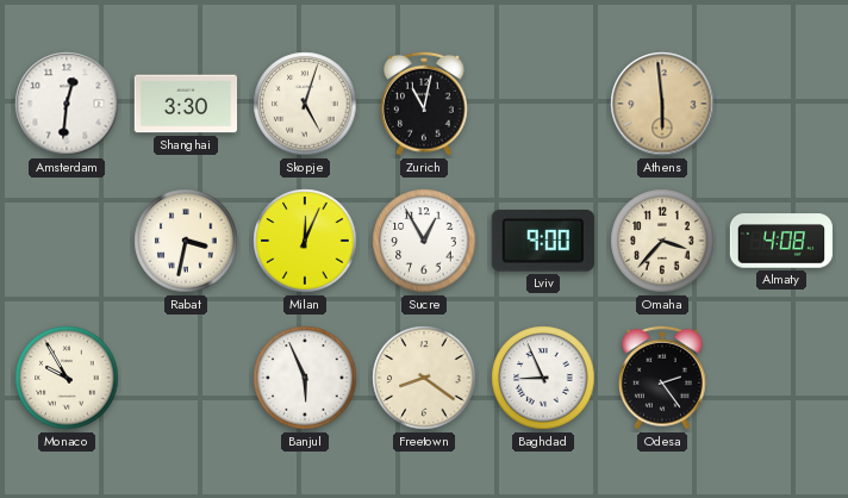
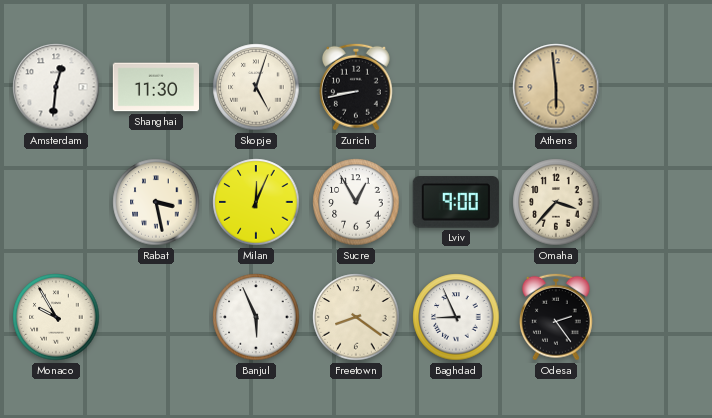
Shanghai: 3:30 -> 11:30 (155, 87)
Zurich: 11:02 -> 8:43 (356, 87)
Rabat: 3:32 -> 3:28 (156, 202)
Almaty: 4:08 -> none (780, 241)
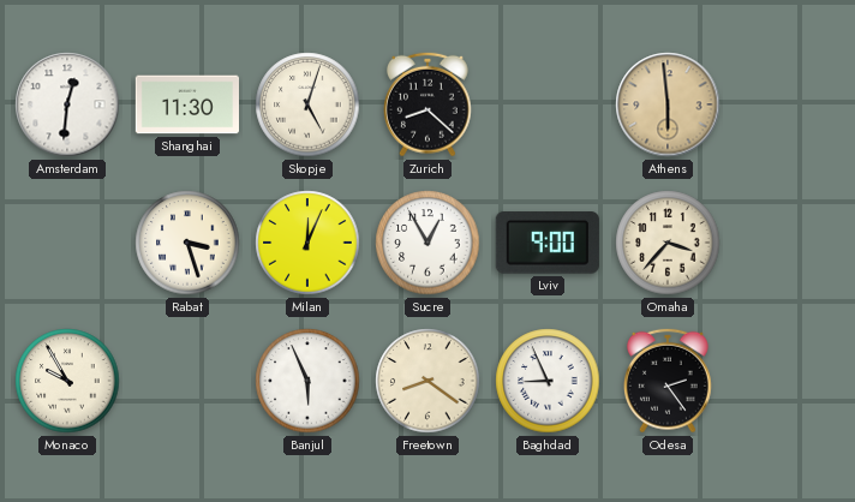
Zurich: 8:43 -> 8:22 (427, 104)
Rabat: 3:28 -> 3:27 (187, 243)
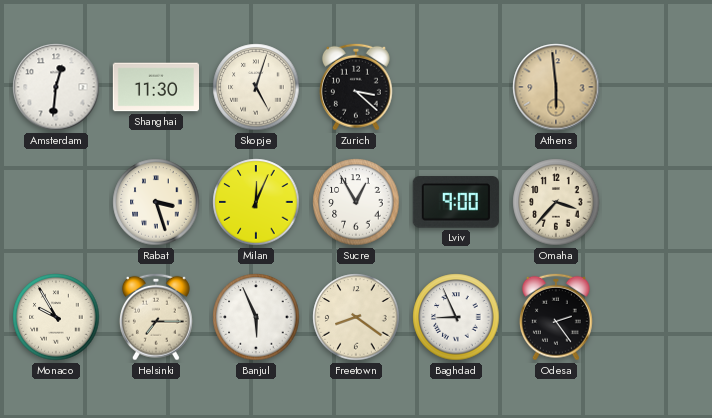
Zurich: 8:22 -> 3:22 (356, 87)
Helsinki: none -> 7:15 (156, 317)
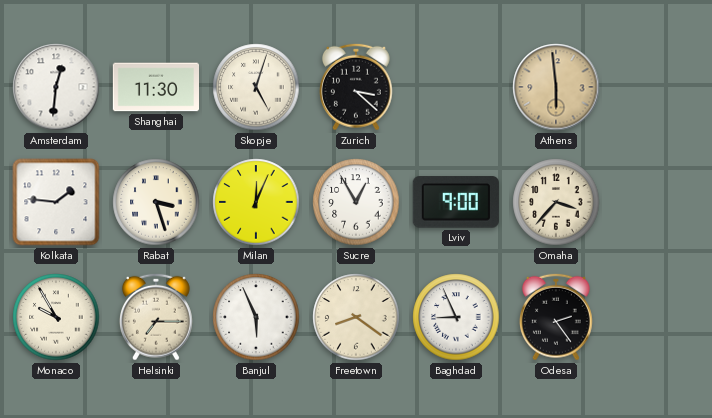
Kolkata: none -> 1:46 (56, 202)
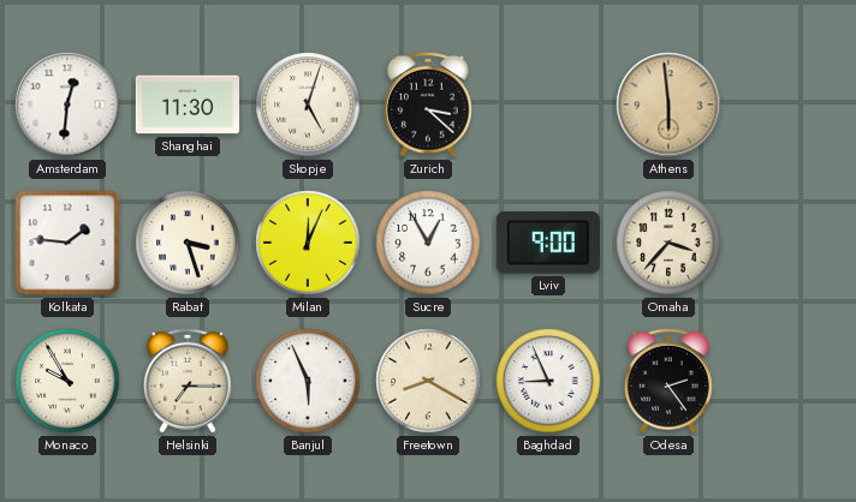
Freetown: 8:21 -> 8:20 (428, 381)
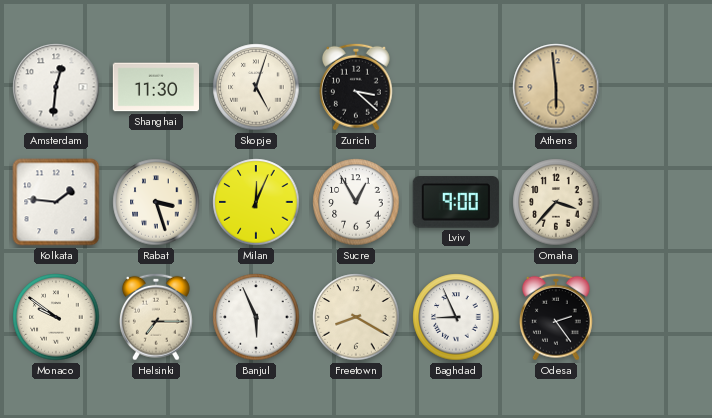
Monaco: 9:55 -> 9:51 (56, 317)
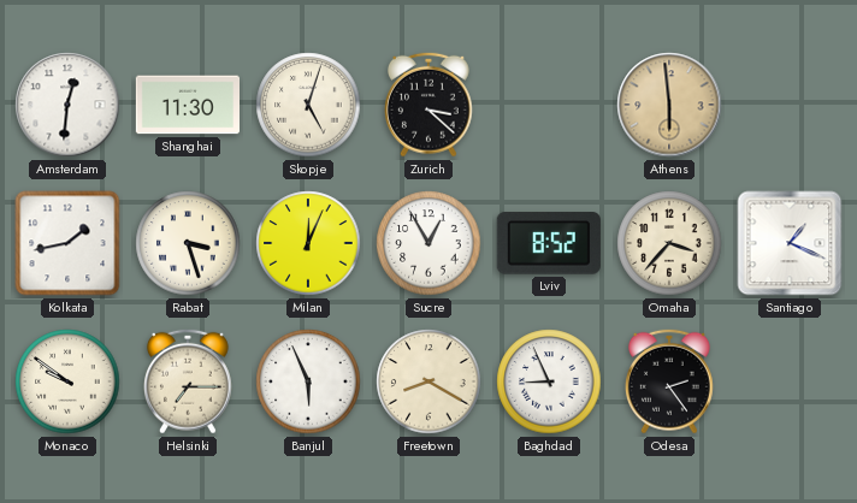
Kolkata: 1:46 -> 1:43 (67, 243)
Lviv: 9:00 -> 8:52 (549, 243)
Santiago: none -> 1:19 (790, 243)
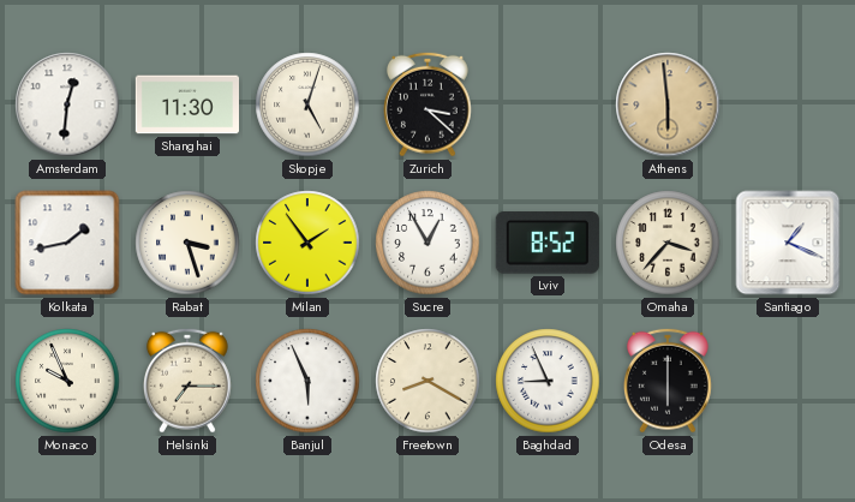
Milan: 12:04 -> 1:54 (307, 243)
Monaco: 9:51 -> 9:56 (67, 381)
Odesa: 2:24 -> 6:00 (668, 381)
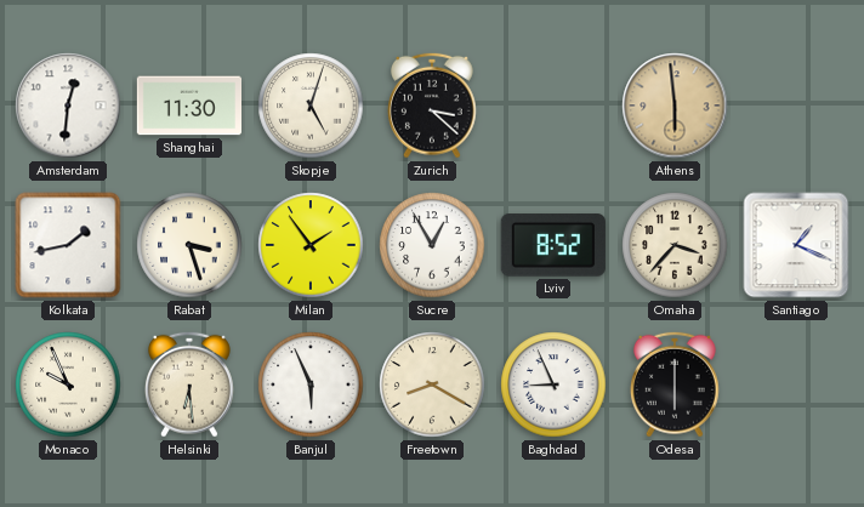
Helsinki: 7:15 -> 6:29 (189, 384)
